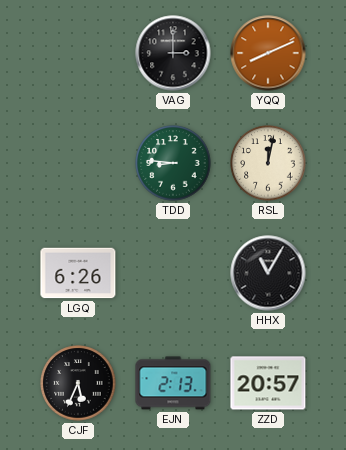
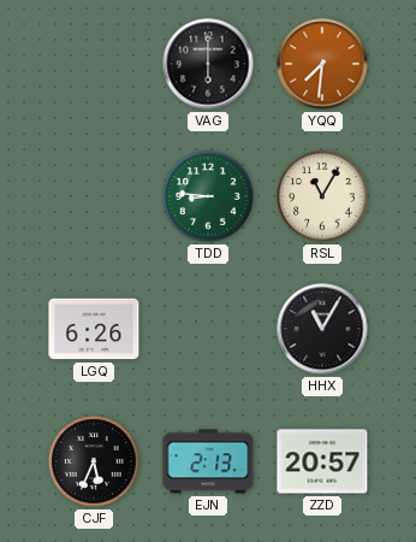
VAG: 3:00 -> 6:00 (208, 64)
YQQ: 8:11 -> 7:31 (322, 64)
RSL: 12:02 -> 11:05 (322, 196)
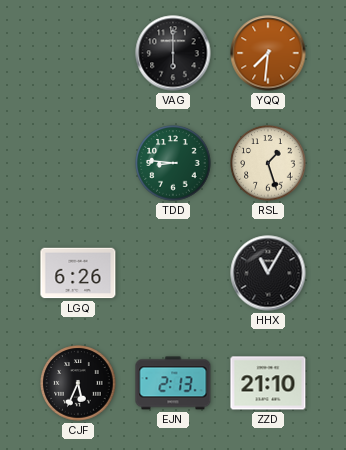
RSL: 11:05 -> 1:27 (268, 163)
ZZD: 20:57 -> 21:10 (268, 383)
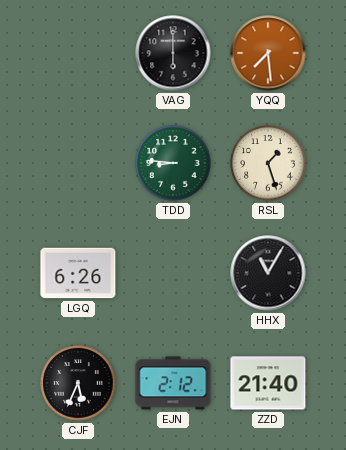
YQQ: 7:31 -> 7:29 (268, 53)
EJN: 2:13 -> 2:12 (173, 383)
ZZD: 21:10 -> 21:40 (268, 383)
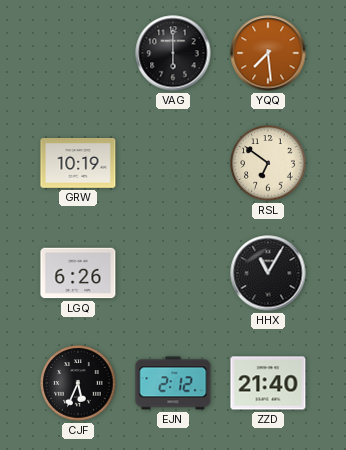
GRW: none -> 10:19 (78, 164)
TDD: 8:46 -> none (173, 163)
RSL: 1:27 -> 6:51 (268, 163)
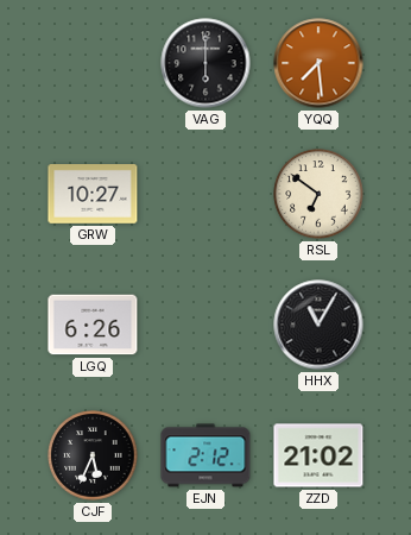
GRW: 10:19 -> 10:27 (93, 195)
ZZD: 21:40 -> 21:02 (318, 455)
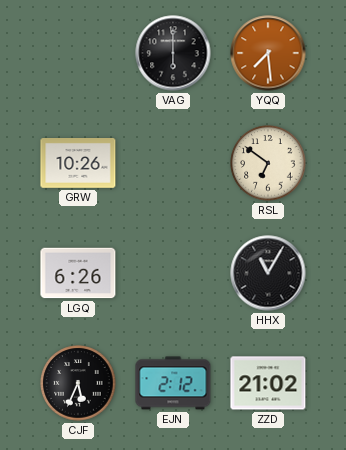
GRW: 10:27 -> 10:26 (78, 164)
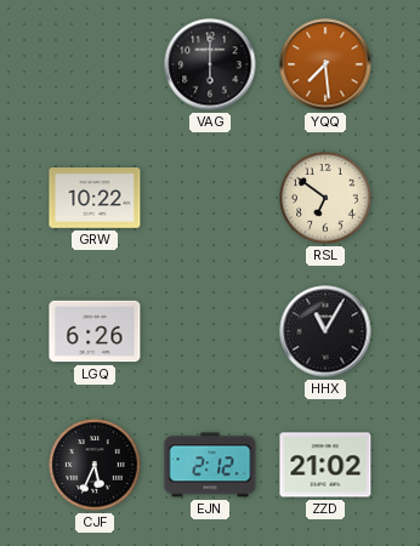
GRW: 10:26 -> 10:22 (95, 199)
